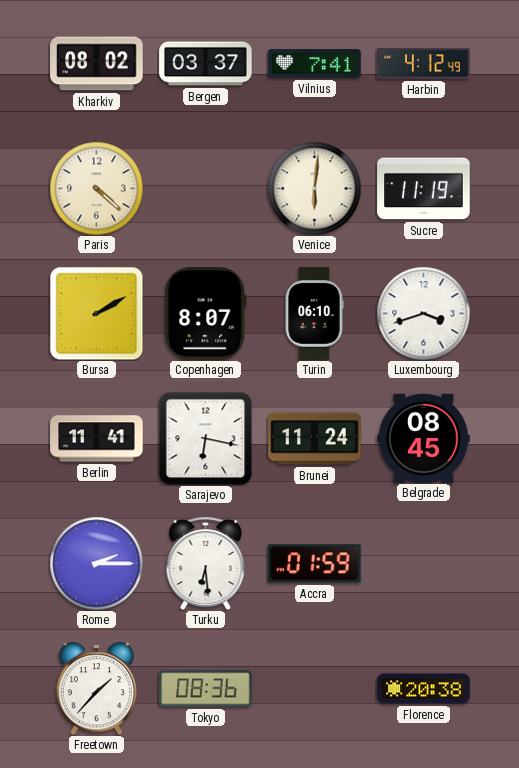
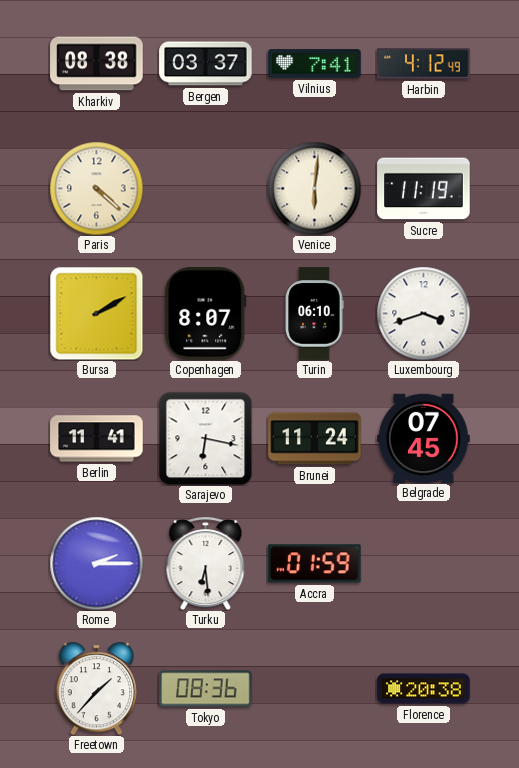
Kharkiv: 08:02 -> 08:38 (97, 64)
Belgrade: 08:45 -> 07:45 (424, 438)
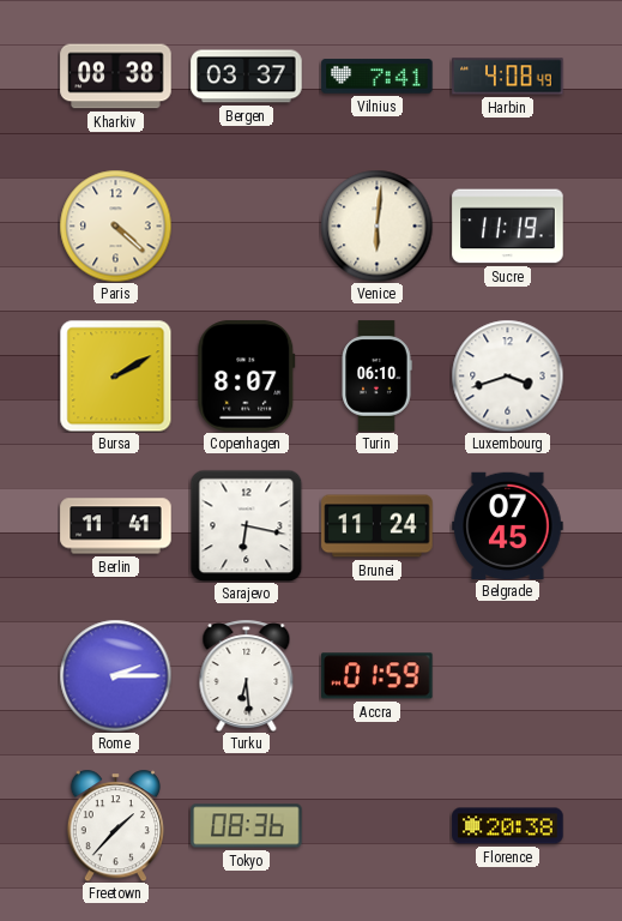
Harbin: 4:12 -> 4:08 (508, 77)
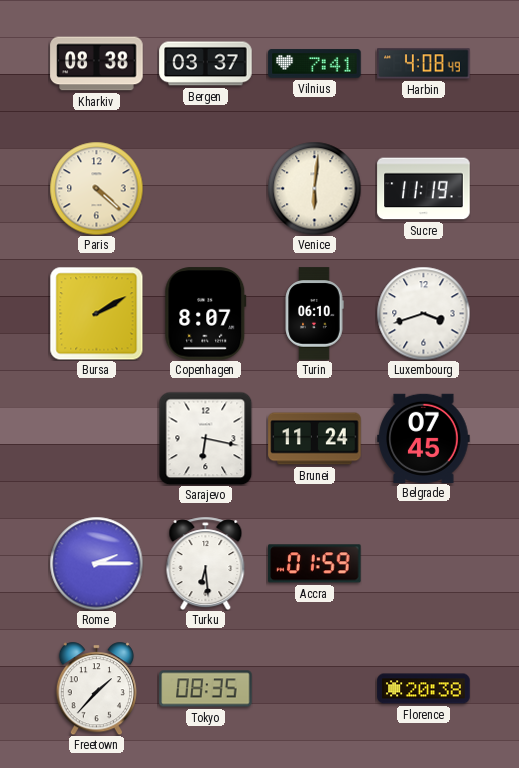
Berlin: 11:41 -> none (116, 526)
Tokyo: 08:36 -> 08:35 (206, 689)
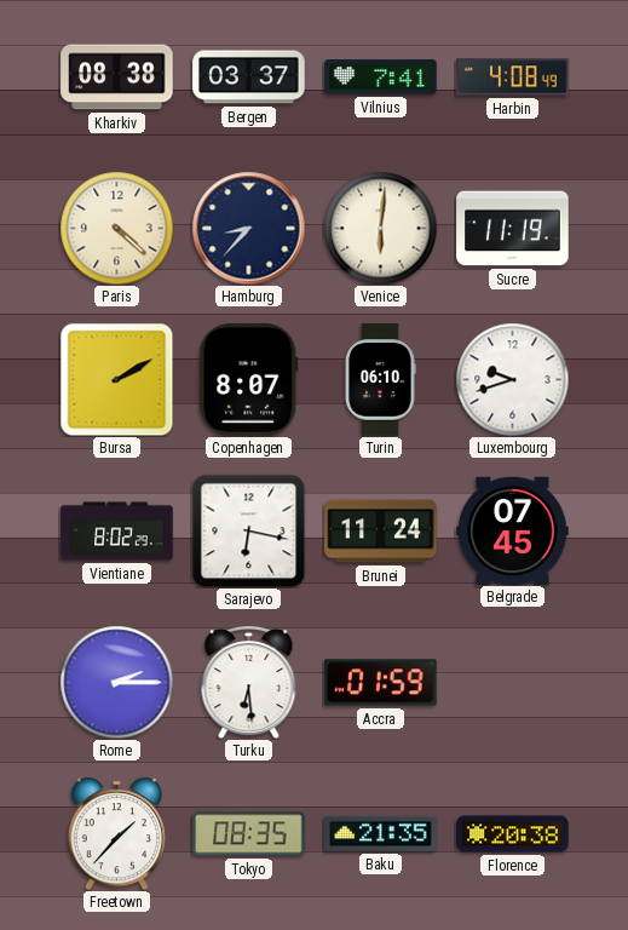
Hamburg: none -> 8:37 (248, 228)
Luxembourg: 3:42 -> 9:42 (512, 379)
Vientiane: none -> 8:02 (117, 532)
Baku: none -> 21:35 (381, 833)
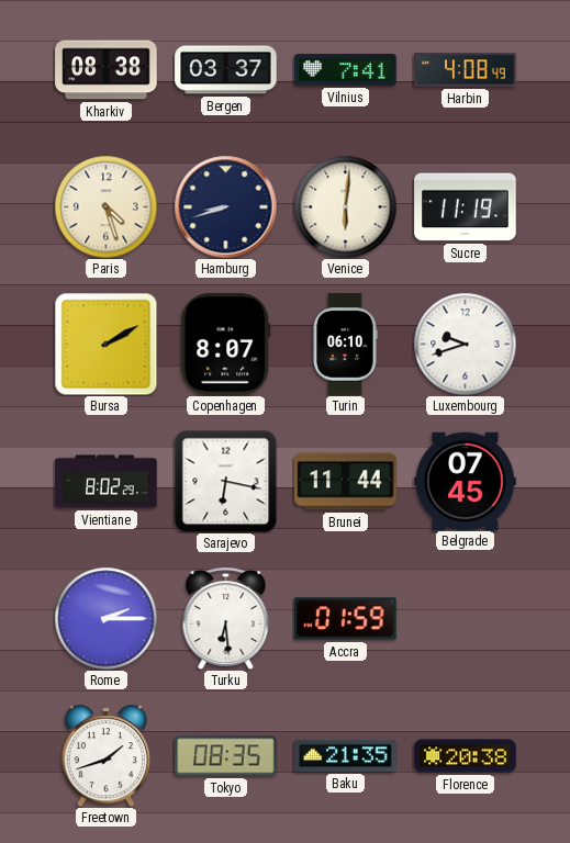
Paris: 4:22 -> 4:27 (105, 206)
Hamburg: 8:37 -> 8:42 (225, 206)
Brunei: 11:24 -> 11:44 (346, 482)
Freetown: 1:37 -> 1:42 (105, 755)
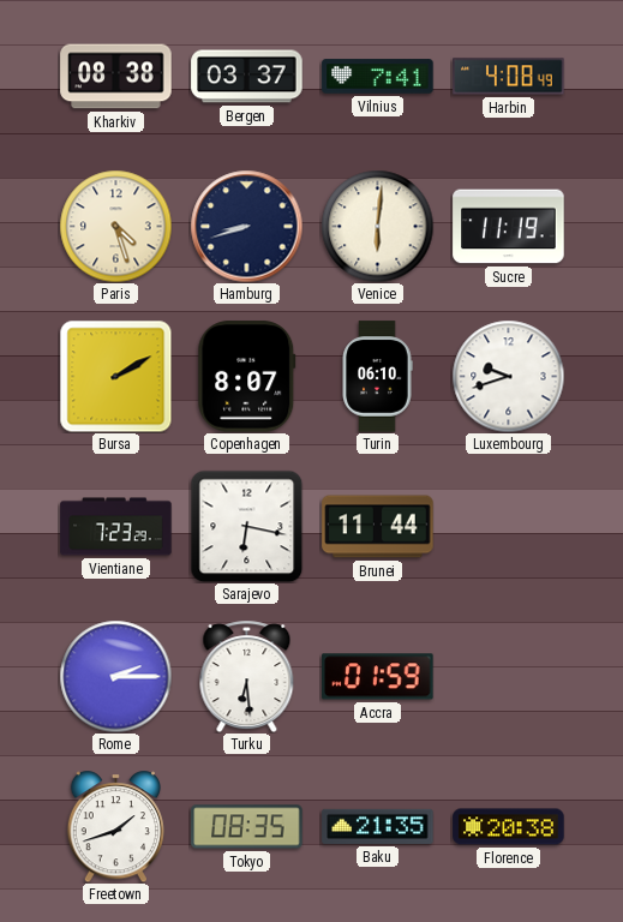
Vientiane: 8:02 -> 7:23 (116, 527)
Belgrade: 07:45 -> none (466, 481)
